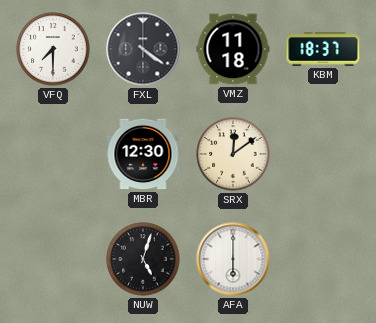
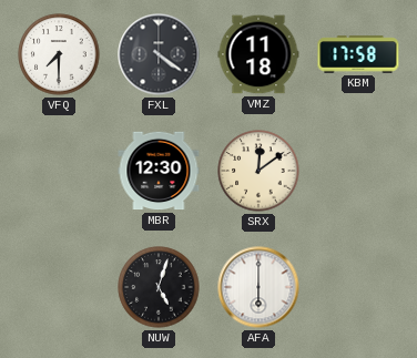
KBM: 18:37 -> 17:58 (358, 54)
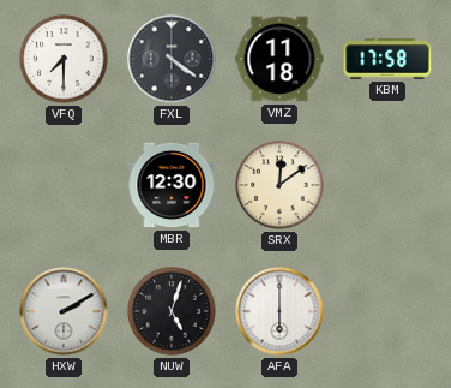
HXW: none -> 2:10 (64, 311)
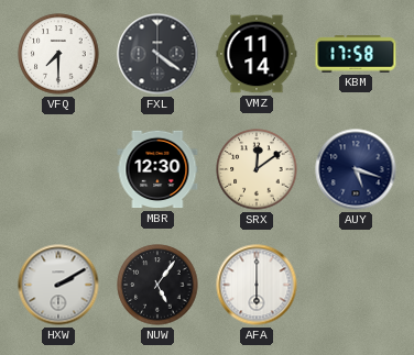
VMZ: 11:18 -> 11:14 (257, 54)
AUY: none -> 5:18 (356, 169)
NUW: 5:03 -> 5:06 (157, 285)
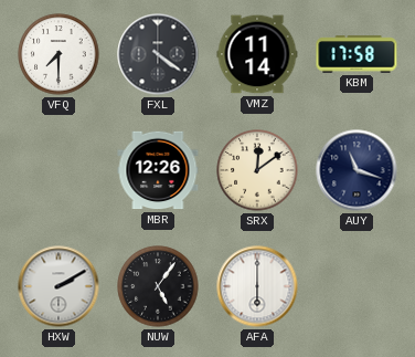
MBR: 12:30 -> 12:26 (158, 170)
AUY: 5:18 -> 11:18 (357, 170)
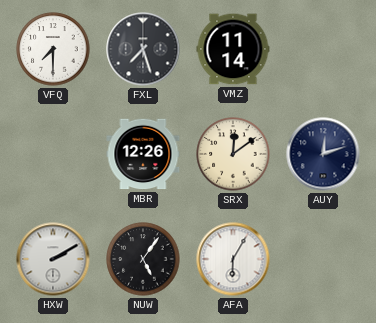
FXL: 4:21 -> 7:27 (143, 49)
KBM: 17:58 -> none (357, 54)
AUY: 11:18 -> 12:12 (323, 154)
AFA: 6:00 -> 6:05 (233, 259)
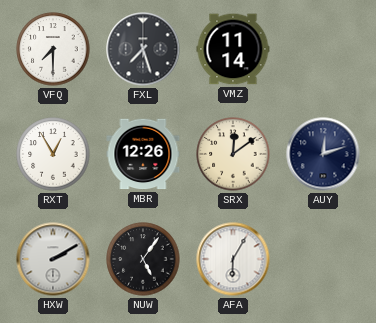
RXT: none -> 12:55 (53, 154)
